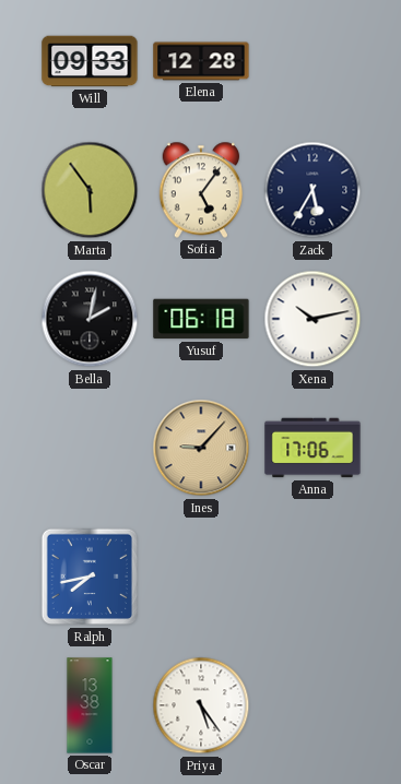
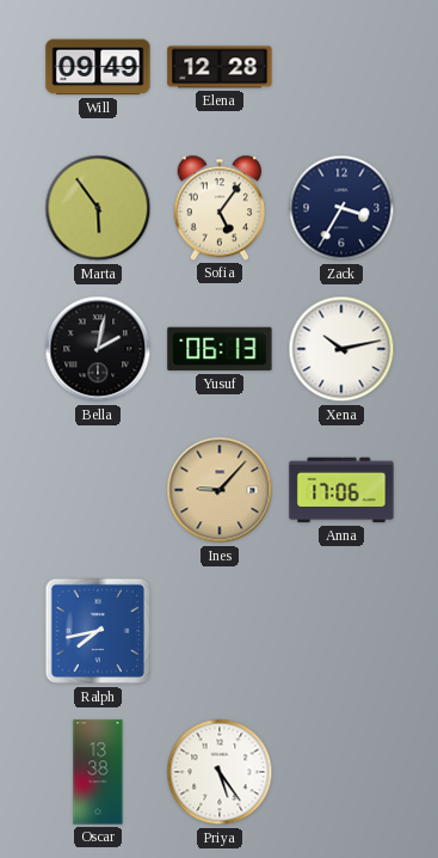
Will: 09:33 -> 09:49 (98, 67)
Zack: 5:35 -> 3:35 (341, 208)
Yusuf: 06:18 -> 06:13 (220, 349)
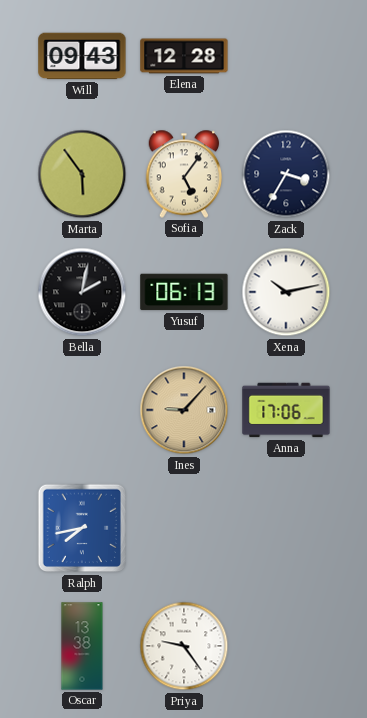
Will: 09:49 -> 09:43 (82, 56)
Priya: 5:24 -> 9:24 (184, 646)
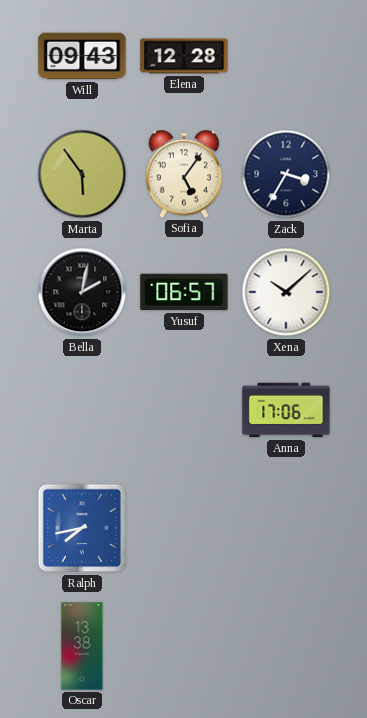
Yusuf: 06:13 -> 06:57 (184, 292)
Xena: 10:13 -> 10:08 (286, 292)
Ines: 9:07 -> none (184, 410)
Priya: 9:24 -> none (184, 646)
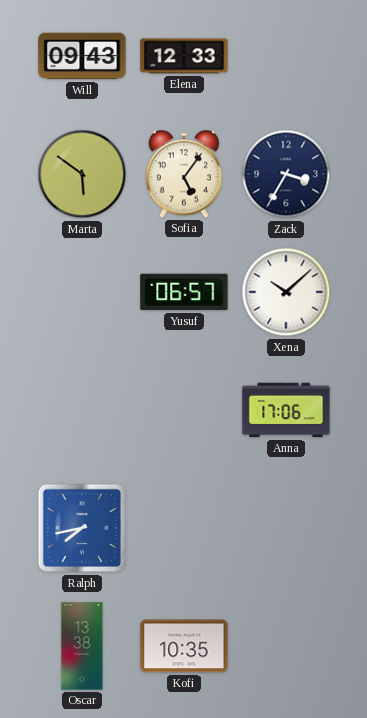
Elena: 12:28 -> 12:33 (184, 56)
Marta: 5:54 -> 5:51 (82, 174)
Bella: 2:02 -> none (82, 292)
Kofi: none -> 10:35 (184, 646)
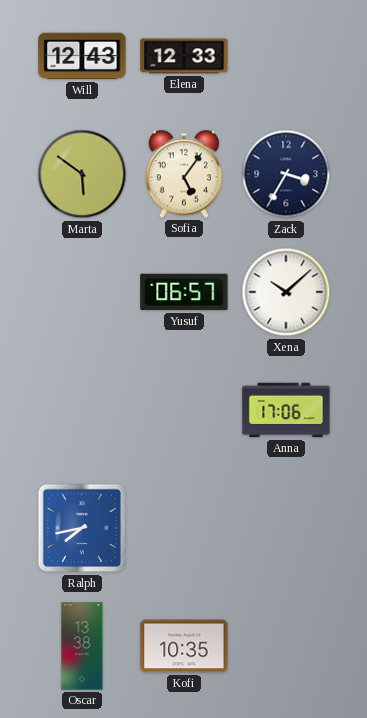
Will: 09:43 -> 12:43 (82, 56)
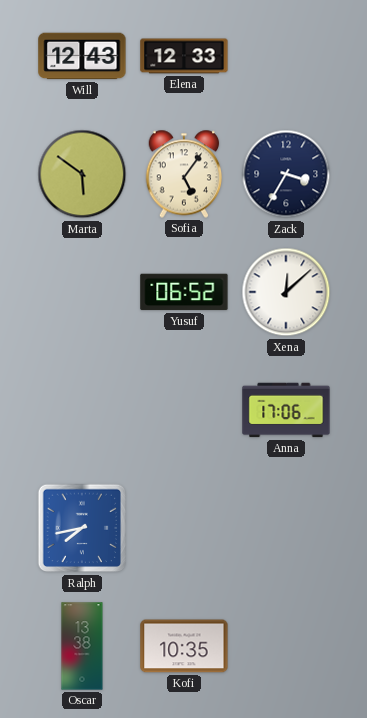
Yusuf: 06:57 -> 06:52 (184, 292)
Xena: 10:08 -> 12:08 (286, 292)
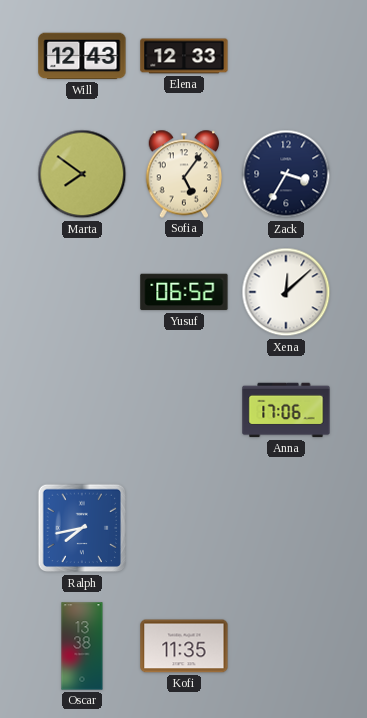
Marta: 5:51 -> 7:51 (82, 174)
Kofi: 10:35 -> 11:35 (184, 646)
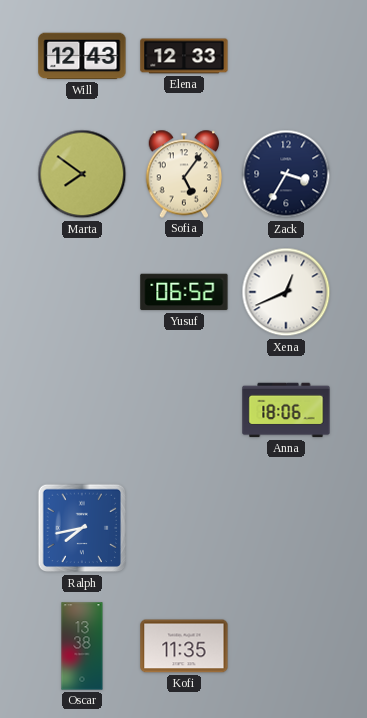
Xena: 12:08 -> 12:41 (286, 292)
Anna: 17:06 -> 18:06 (286, 410)
